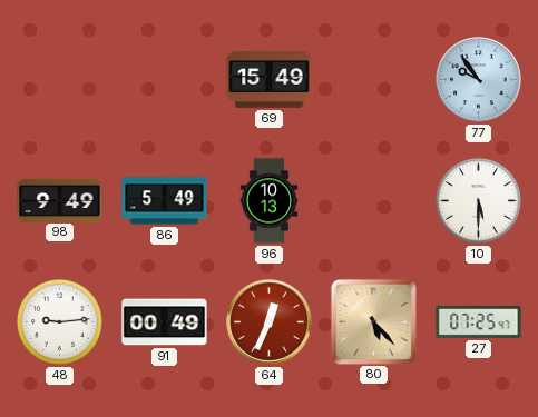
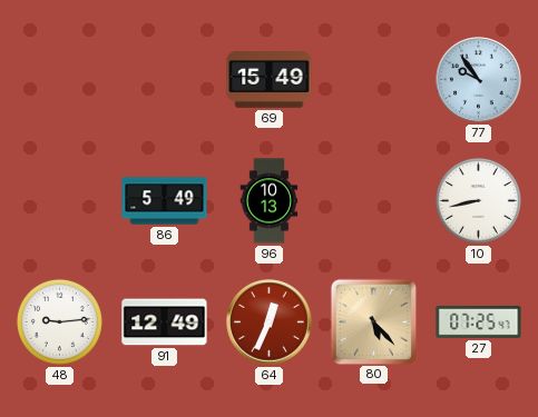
98: 9:49 -> none (60, 200)
10: 5:30 -> 8:43 (478, 200)
91: 00:49 -> 12:49 (165, 322)
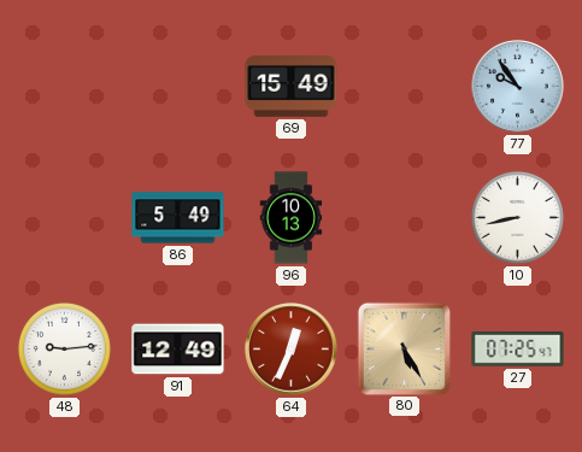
80: 5:23 -> 5:25 (404, 348)
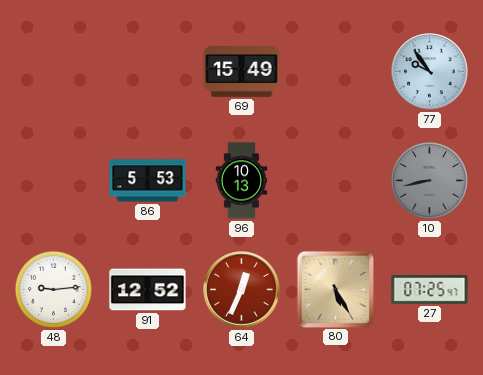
86: 5:49 -> 5:53 (148, 181)
10 dial: white -> grey (429, 180)
91: 12:49 -> 12:52 (148, 290)
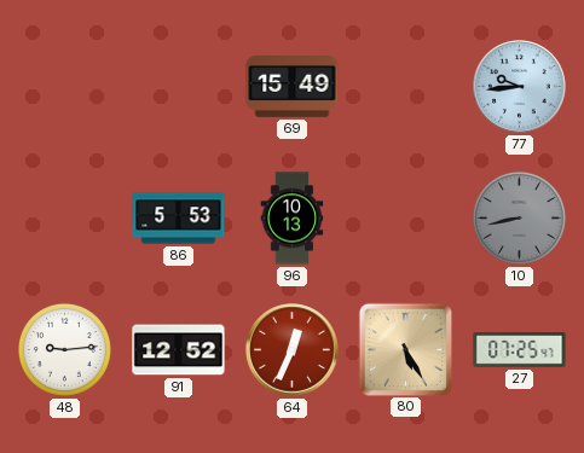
77: 9:54 -> 9:44 (520, 87)
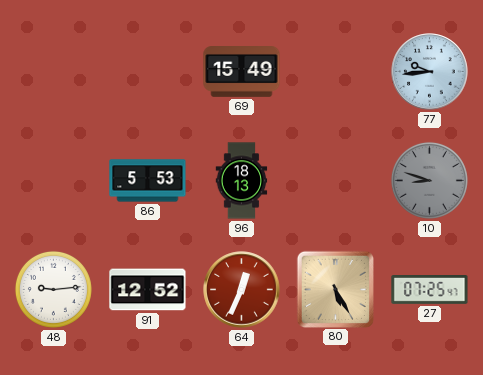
96: 10:13 -> 18:13 (242, 181)
10: 8:43 -> 8:48 (429, 180)
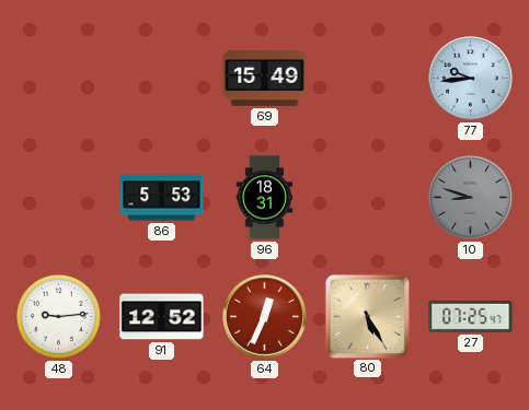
96: 18:13 -> 18:31 (265, 198)
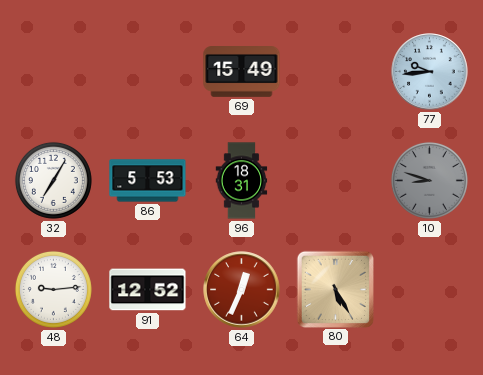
32: none -> 7:05 (53, 180)
27: 07:25 -> none (471, 317)
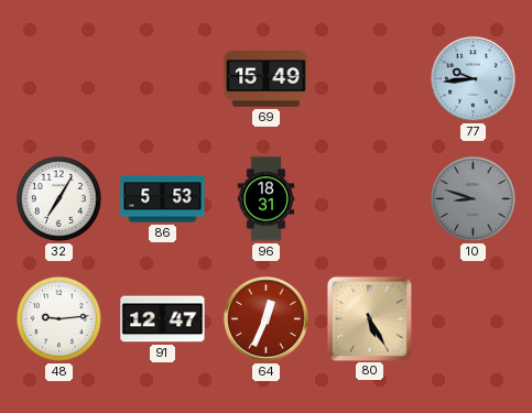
91: 12:52 -> 12:47 (163, 319)
